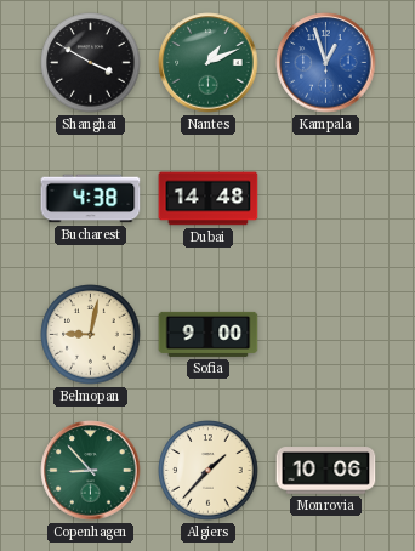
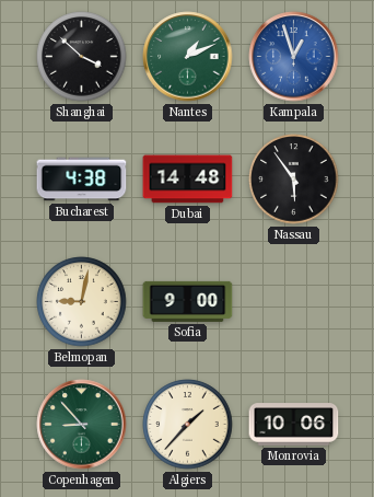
Shanghai: 3:50 -> 3:52 (82, 57)
Nassau: none -> 5:54 (294, 180)
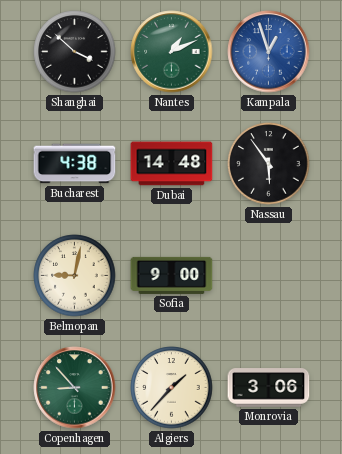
Monrovia: 10:06 -> 3:06 (269, 388)
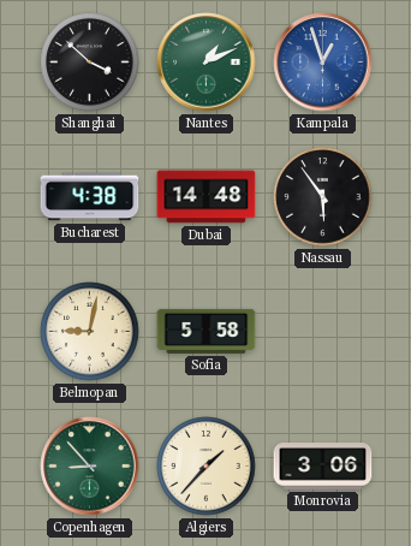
Sofia: 9:00 -> 5:58 (207, 331)
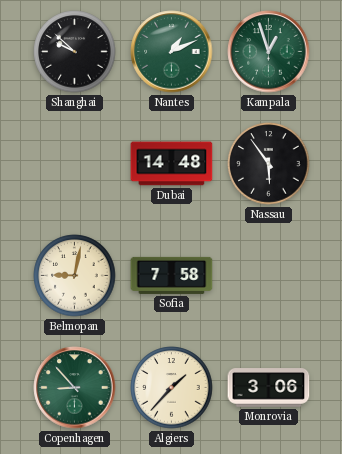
Shanghai: 3:52 -> 9:52 (75, 52)
Kampala dial: blue -> green (269, 52)
Bucharest: 4:38 -> none (90, 197)
Sofia: 5:58 -> 7:58 (172, 275)
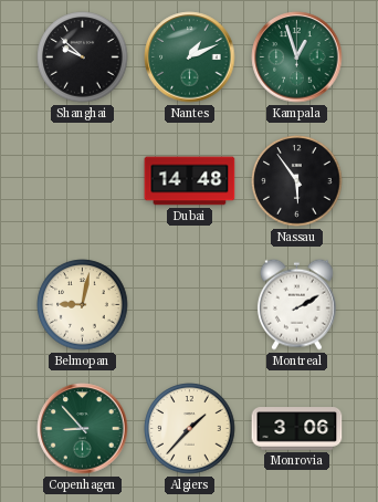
Sofia: 7:58 -> none (172, 275)
Montreal: none -> 2:10 (296, 304)
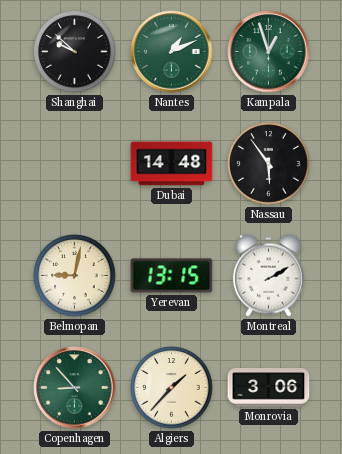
Yerevan: none -> 13:15 (172, 276)
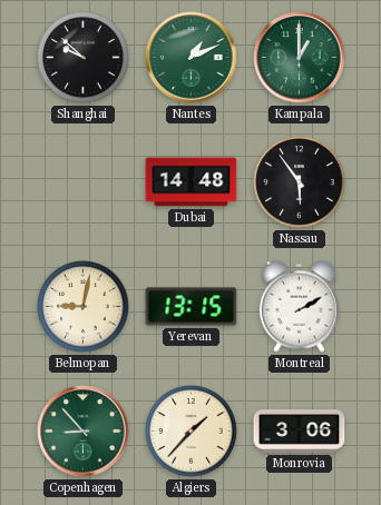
Kampala: 12:57 -> 1:00 (300, 58)
